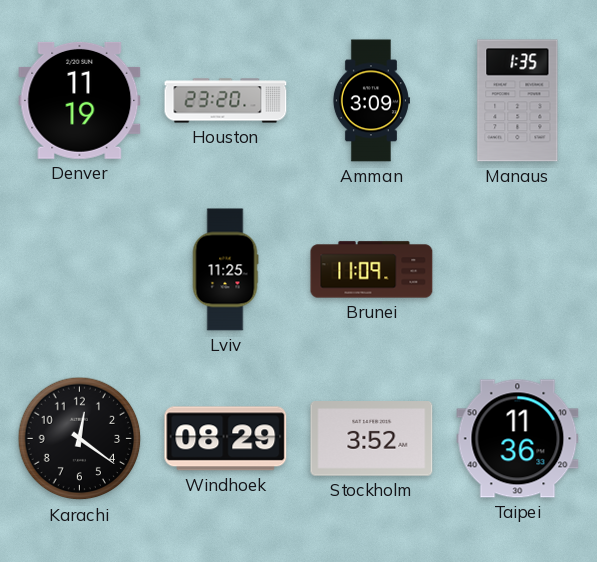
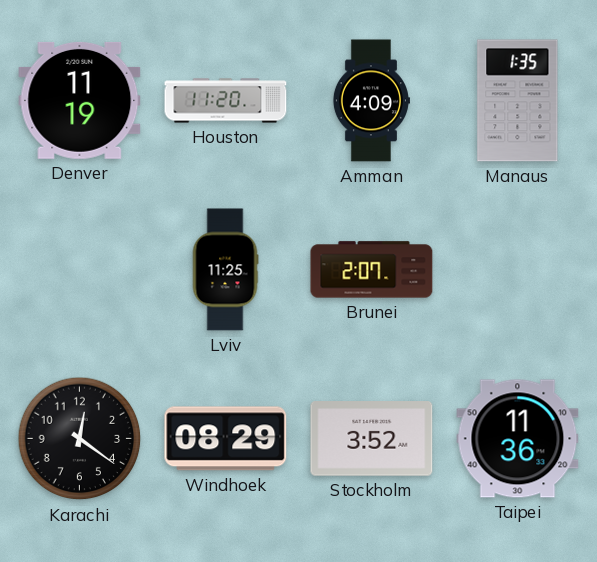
Houston: 23:20 -> 11:20 (226, 101)
Amman: 3:09 -> 4:09 (371, 101)
Brunei: 11:09 -> 2:07 (372, 270)
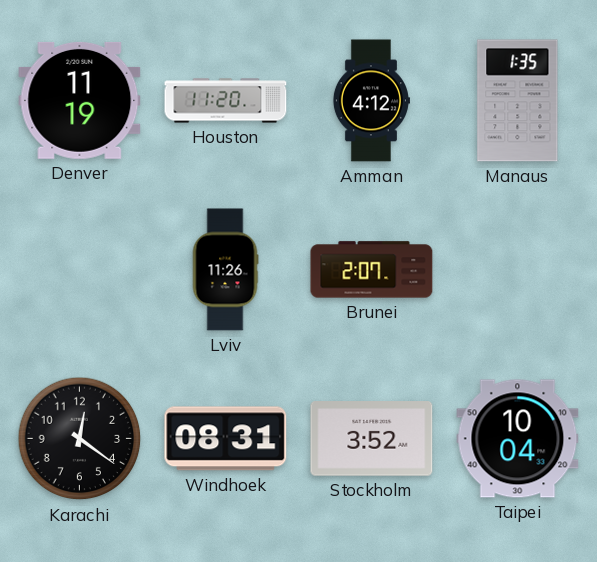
Amman: 4:09 -> 4:12 (371, 101)
Lviv: 11:25 -> 11:26 (225, 270)
Windhoek: 08:29 -> 08:31 (226, 439)
Taipei: 11:36 -> 10:04 (518, 439)
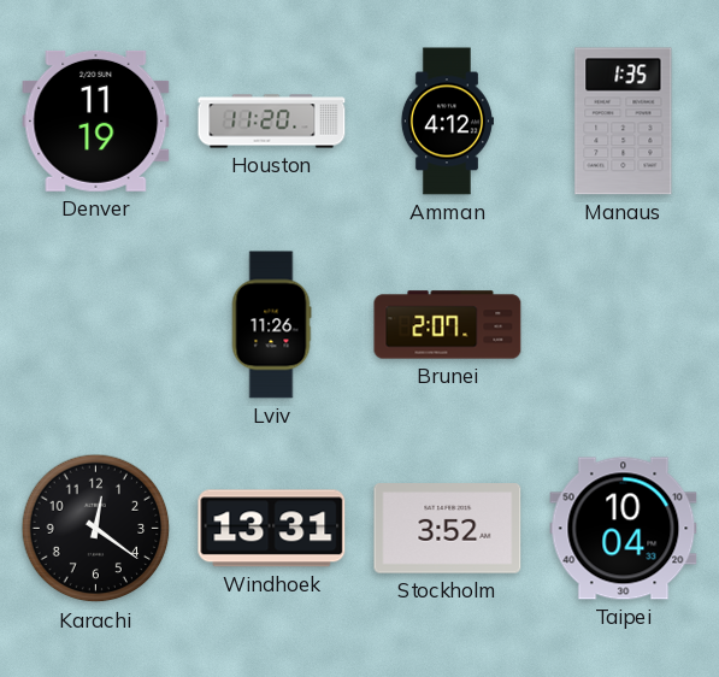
Windhoek: 08:31 -> 13:31 (272, 529)
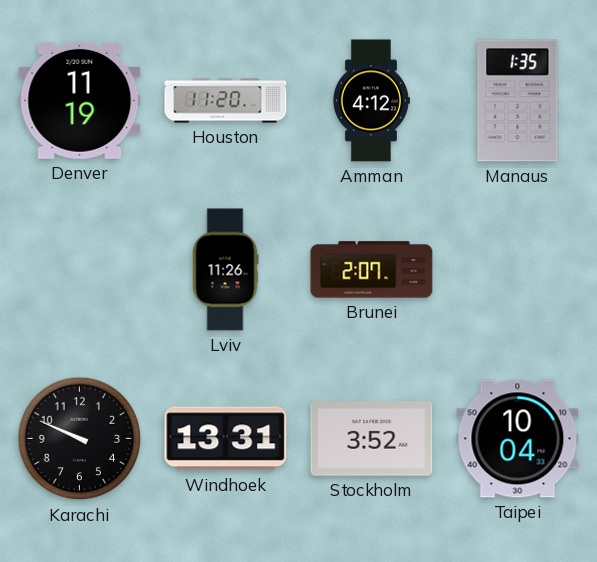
Karachi: 12:21 -> 9:49 (80, 439)
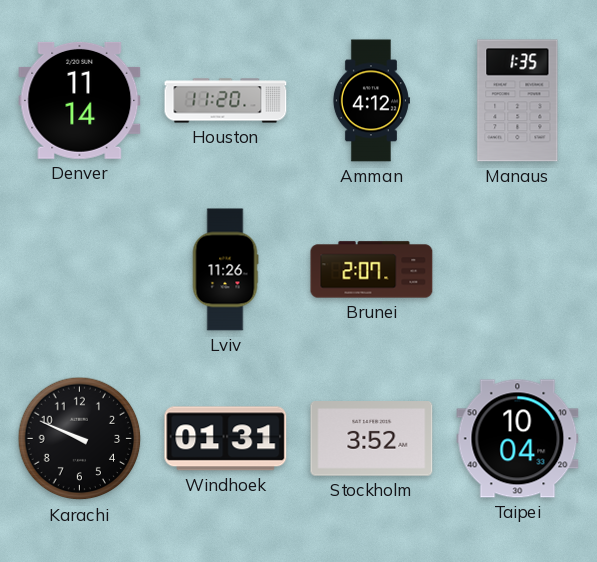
Denver: 11:19 -> 11:14 (80, 100)
Windhoek: 13:31 -> 01:31 (226, 439)
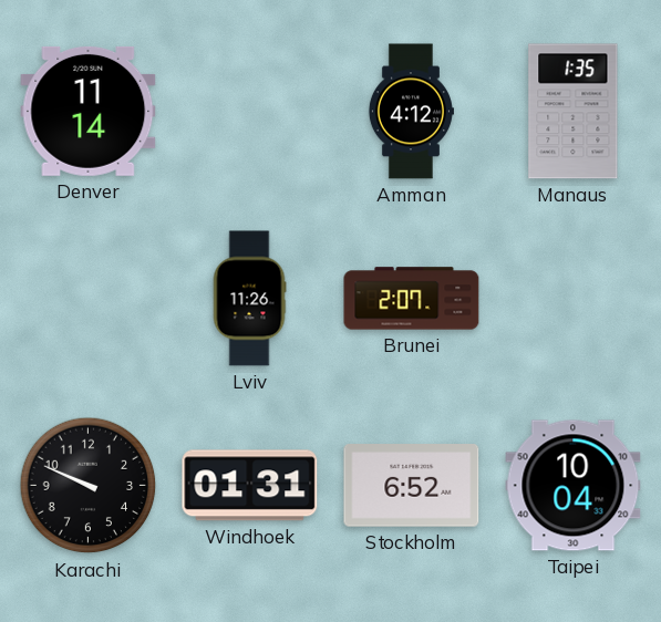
Houston: 11:20 -> none (226, 101)
Stockholm: 3:52 -> 6:52 (412, 486)
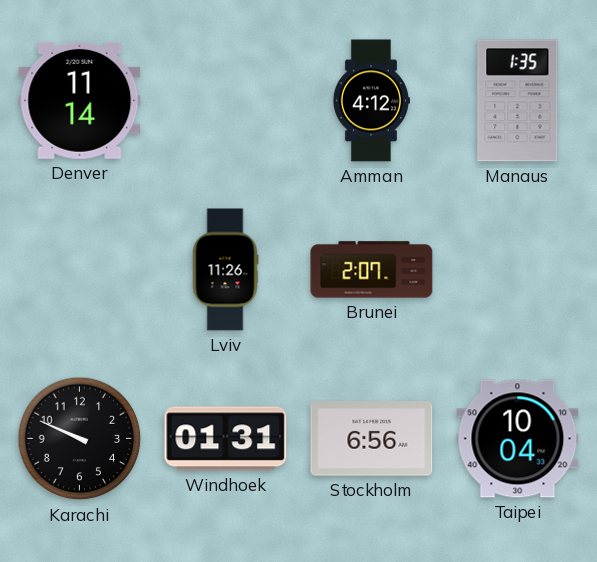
Stockholm: 6:52 -> 6:56 (372, 439)
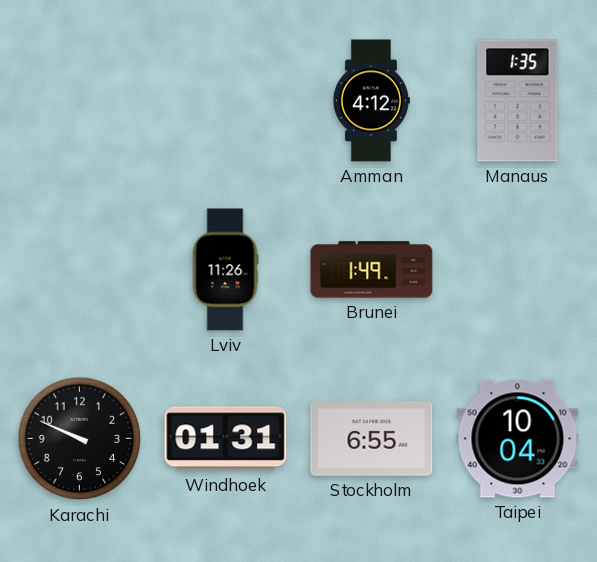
Denver: 11:14 -> none (80, 100)
Brunei: 2:07 -> 1:49 (372, 270)
Stockholm: 6:56 -> 6:55 (372, 439)
